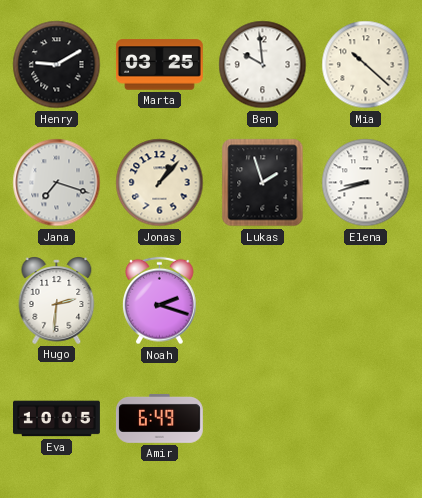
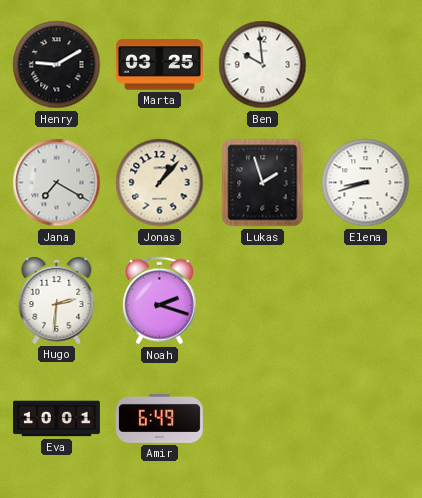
Mia: 10:22 -> none (366, 65)
Jana: 7:18 -> 7:20 (57, 183)
Eva: 10:05 -> 10:01 (57, 419)
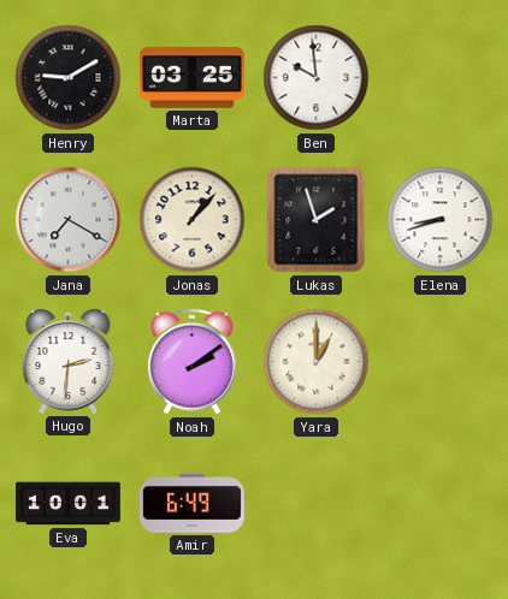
Noah: 2:18 -> 2:09 (193, 362)
Yara: none -> 1:00 (317, 362)
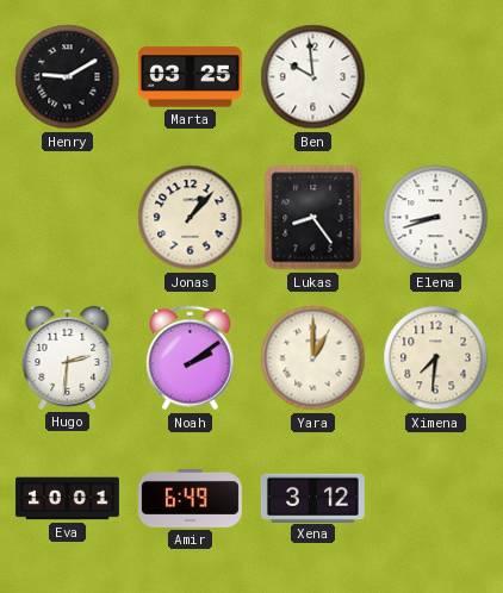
Jana: 7:20 -> none (69, 220)
Lukas: 1:57 -> 8:24 (313, 218)
Ximena: none -> 7:31 (436, 358)
Xena: none -> 3:12 (312, 498)
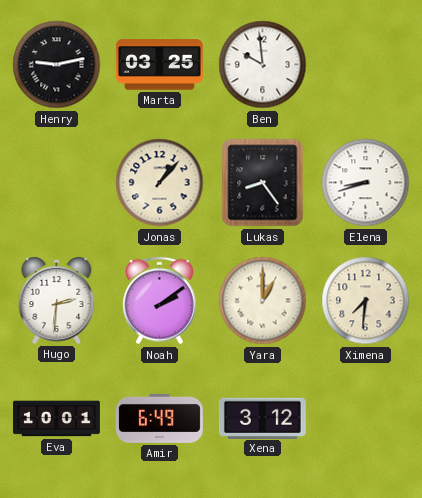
Henry: 9:10 -> 9:13 (57, 65)
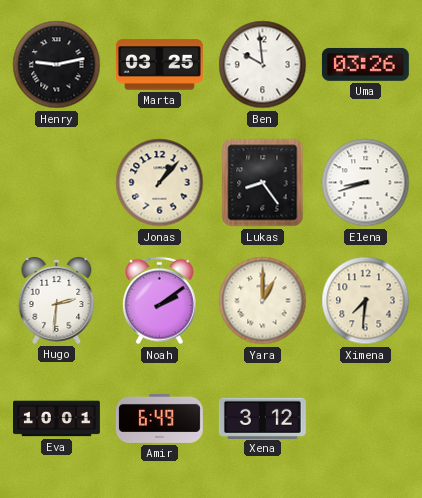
Uma: none -> 03:26 (365, 64)
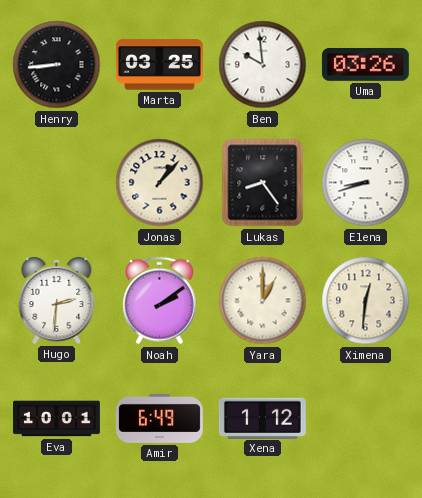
Henry: 9:13 -> 8:44 (57, 65)
Ximena: 7:31 -> 12:31 (366, 301)
Xena: 3:12 -> 1:12 (262, 418)
